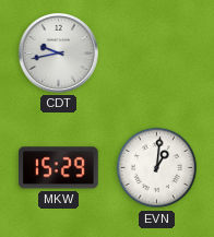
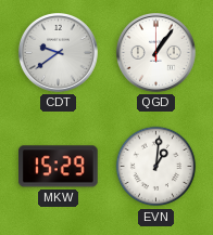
CDT: 9:43 -> 9:39 (58, 52)
QGD: none -> 1:06 (155, 52)
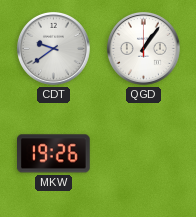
MKW: 15:29 -> 19:26 (54, 154)
EVN: 1:01 -> none (156, 167)
